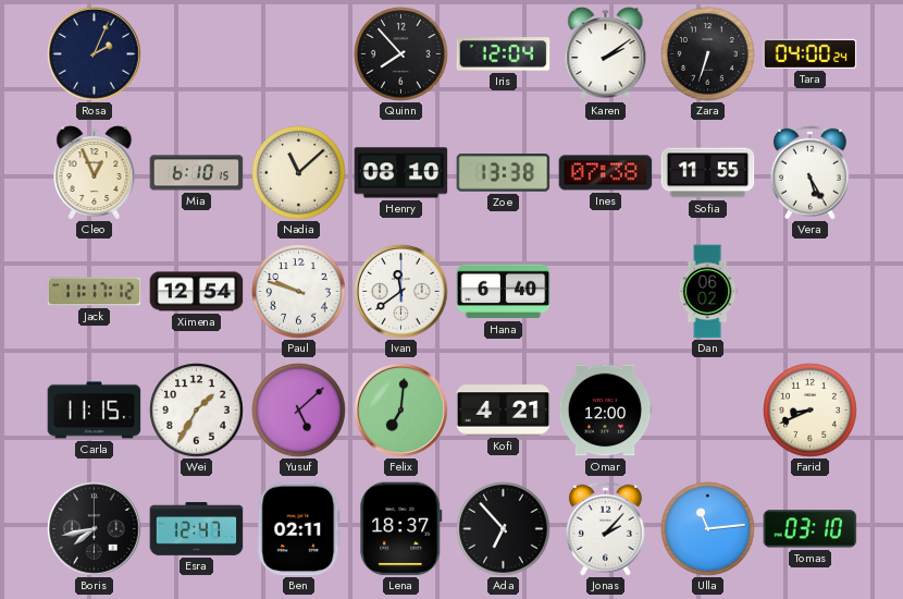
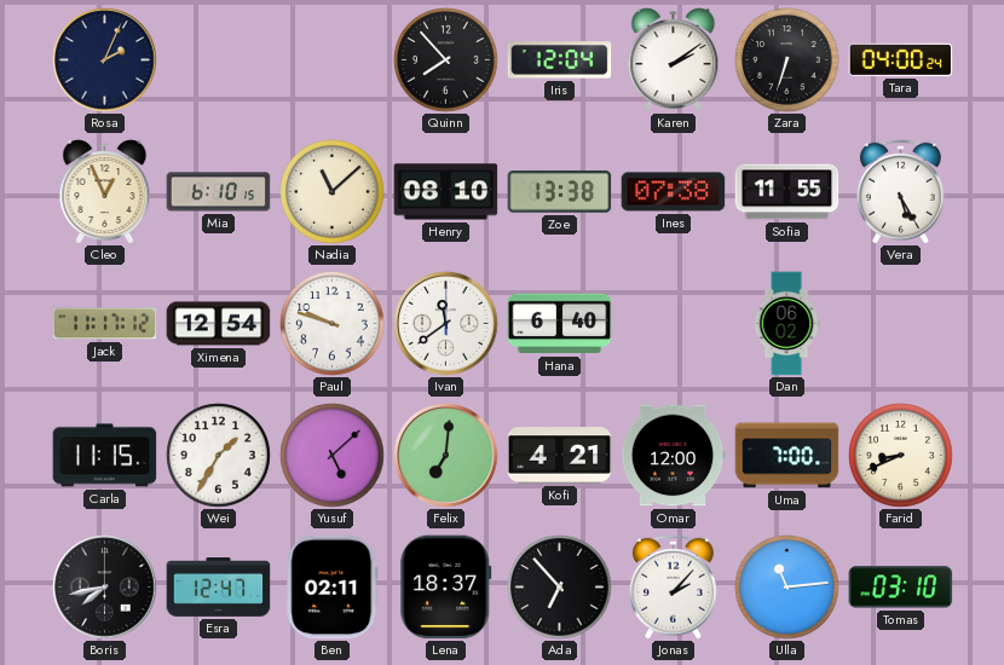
Uma: none -> 7:00 (787, 456)
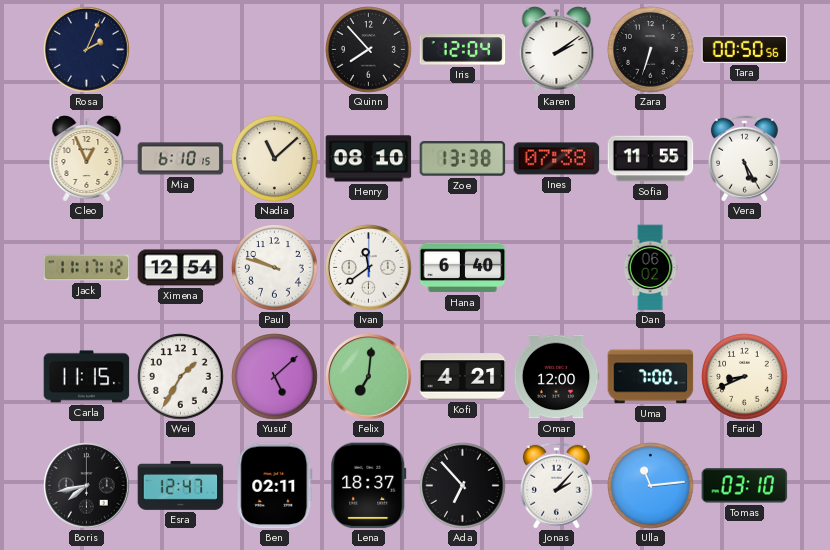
Tara: 04:00 -> 00:50 (745, 49)
